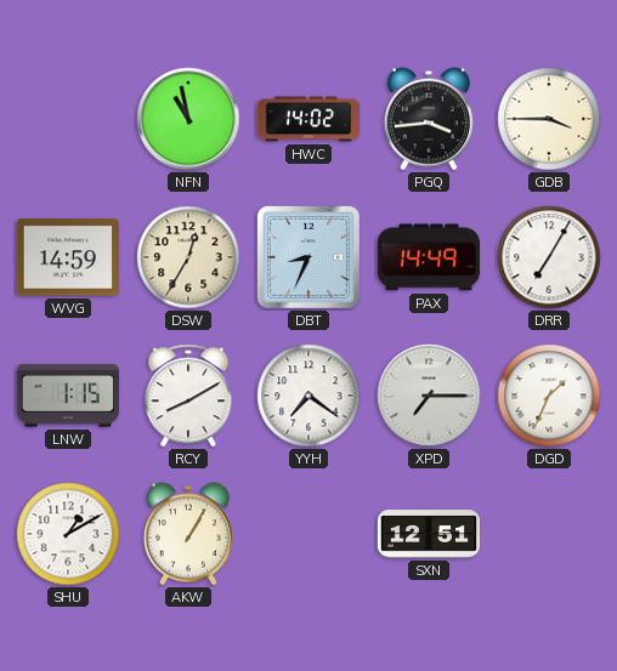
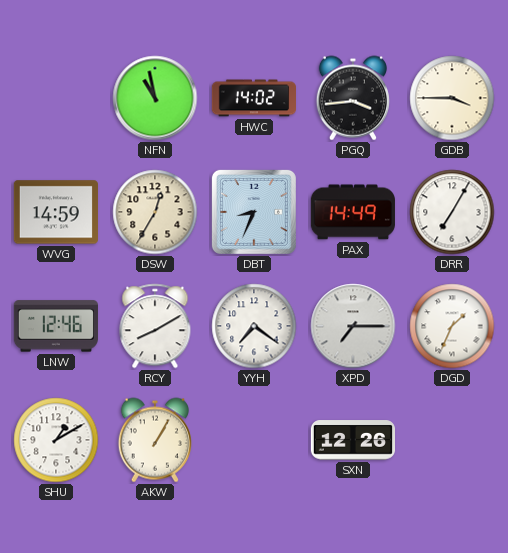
LNW: 1:15 -> 12:46 (56, 326)
SXN: 12:51 -> 12:26 (352, 440)
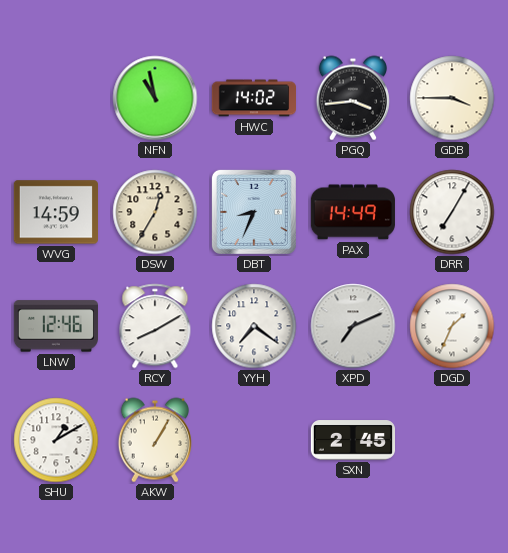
XPD: 7:15 -> 7:11 (353, 326)
SXN: 12:26 -> 2:45 (352, 440)
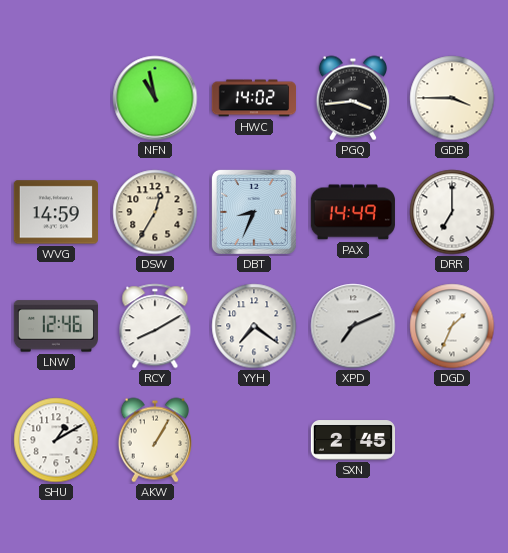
DRR: 7:05 -> 7:00 (452, 212)
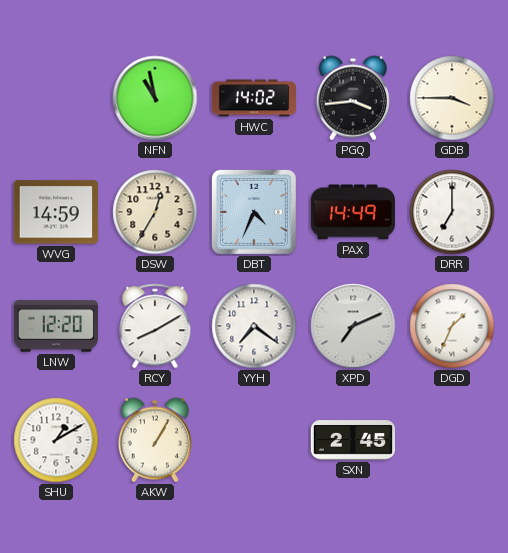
DBT: 8:34 -> 4:34 (254, 212)
LNW: 12:46 -> 12:20 (56, 326)
